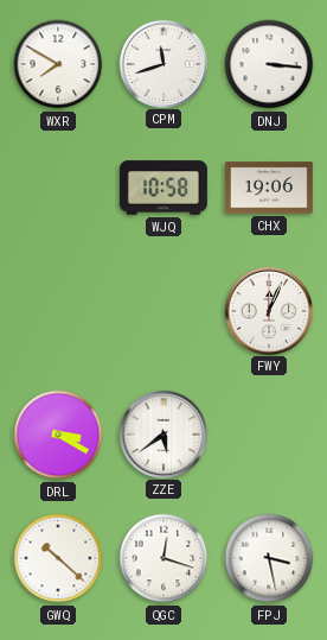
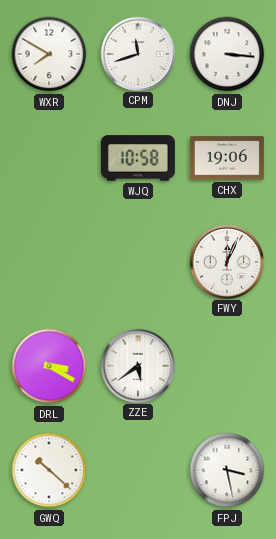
QGC: 12:18 -> none (163, 558)
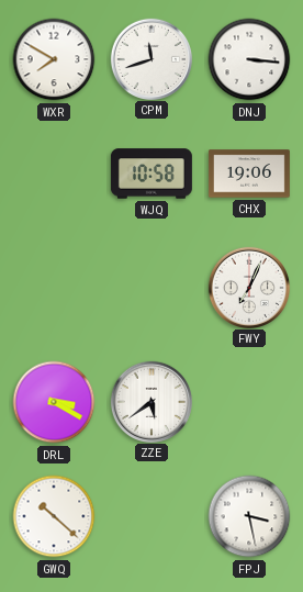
FWY: 12:04 -> 7:04 (248, 287)
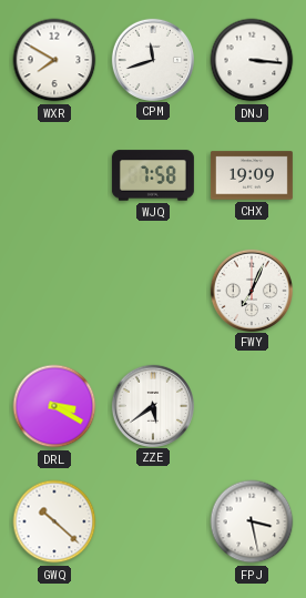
WJQ: 10:58 -> 7:58 (153, 175)
CHX: 19:06 -> 19:09 (252, 175)
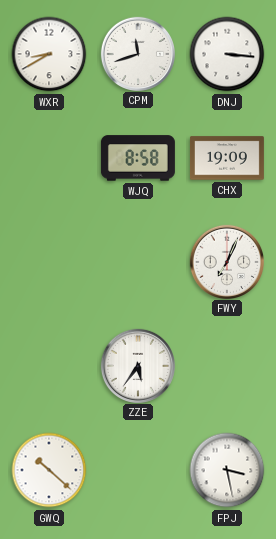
WXR: 7:50 -> 8:40 (49, 54)
WJQ: 7:58 -> 8:58 (138, 158)
DRL: 3:20 -> none (54, 406)
ZZE: 5:39 -> 5:36 (137, 365)
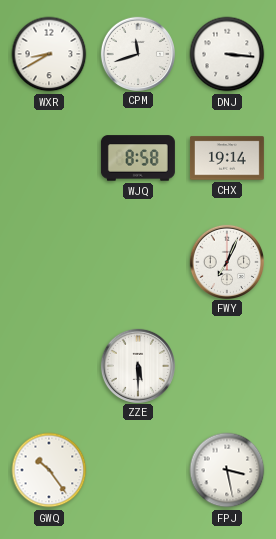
CHX: 19:09 -> 19:14 (227, 158)
ZZE: 5:36 -> 5:30 (137, 365)
GWQ: 10:22 -> 10:24 (49, 470)
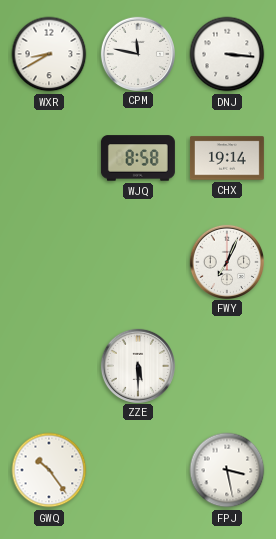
CPM: 11:42 -> 11:47 (137, 53)
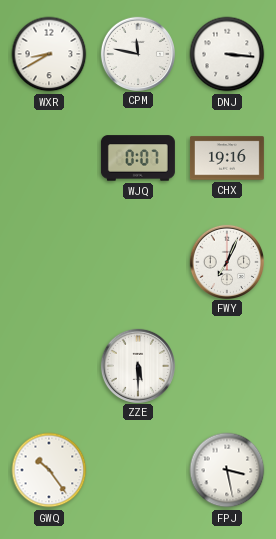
WJQ: 8:58 -> 0:07 (138, 158)
CHX: 19:14 -> 19:16 (227, 158)
